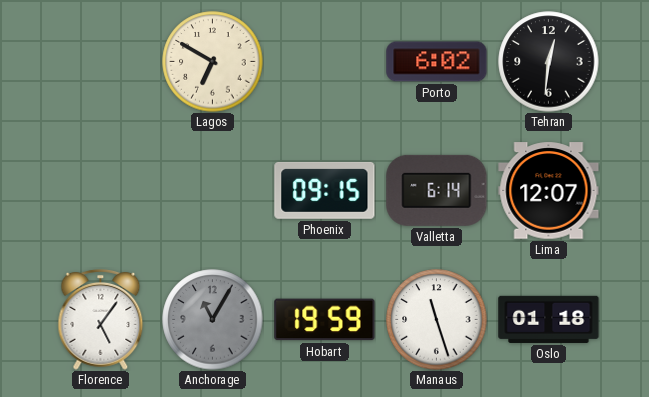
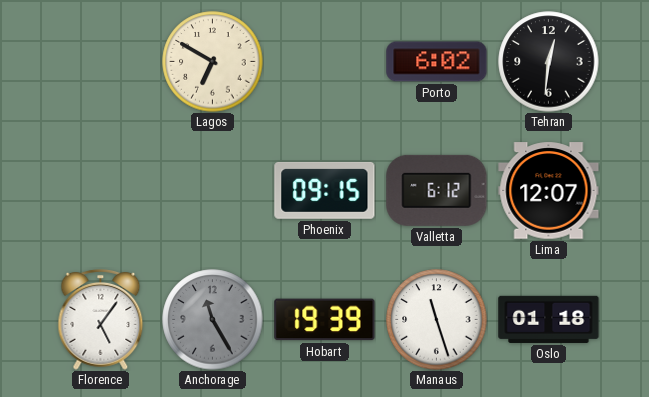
Valletta: 6:14 -> 6:12 (437, 190)
Anchorage: 11:05 -> 11:25 (213, 320)
Hobart: 19:59 -> 19:39 (325, 320)
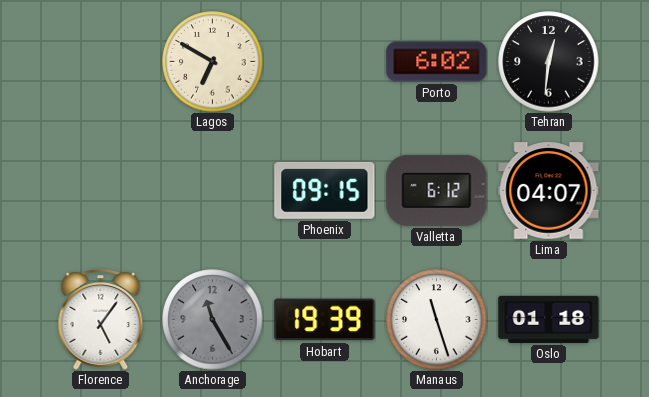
Lima: 12:07 -> 04:07 (549, 191)
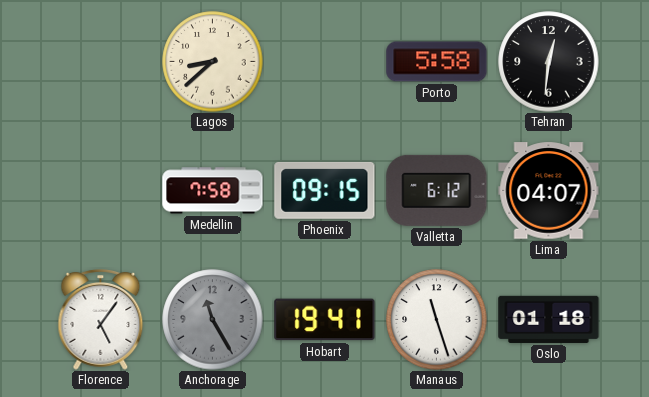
Lagos: 6:50 -> 8:38 (213, 62)
Porto: 6:02 -> 5:58 (437, 62)
Medellin: none -> 7:58 (213, 191)
Hobart: 19:39 -> 19:41 (325, 320)
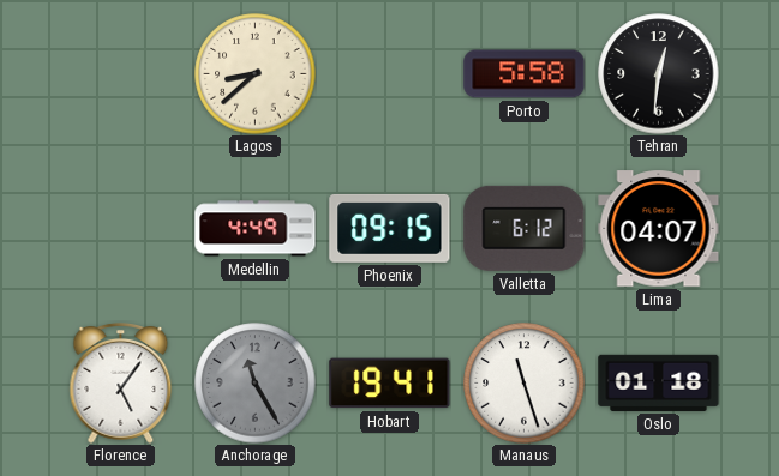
Medellin: 7:58 -> 4:49 (256, 229)
